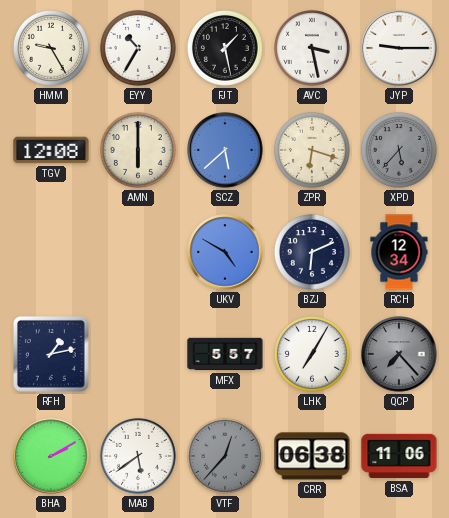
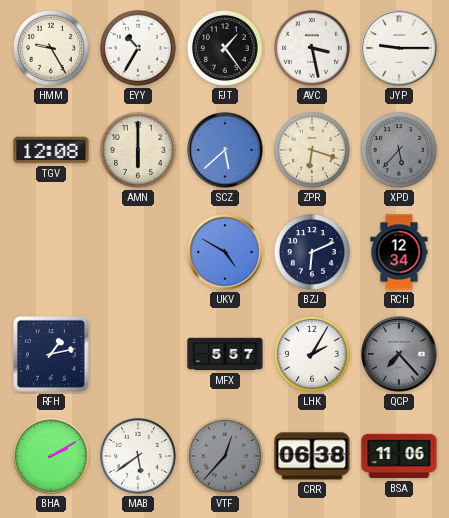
FJT: 1:28 -> 1:24 (225, 48)
LHK: 7:05 -> 2:05 (312, 354)
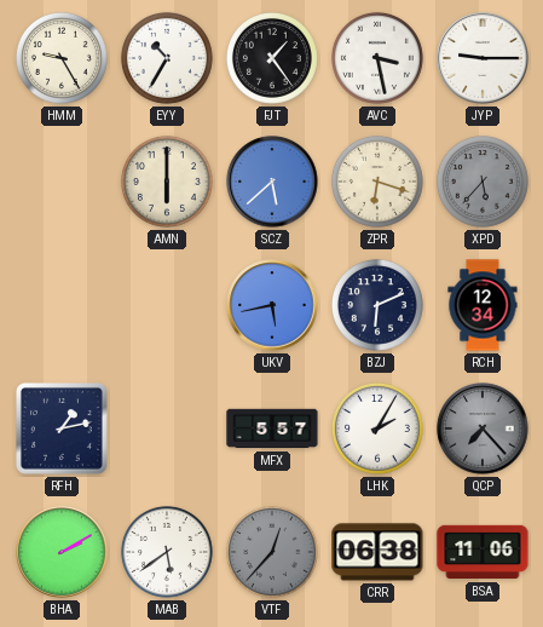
TGV: 12:08 -> none (51, 150)
UKV: 4:50 -> 5:43 (272, 305)
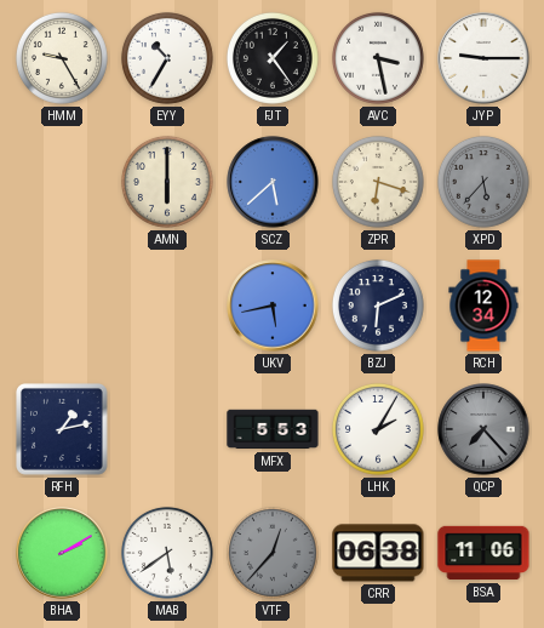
MFX: 5:57 -> 5:53 (273, 429)
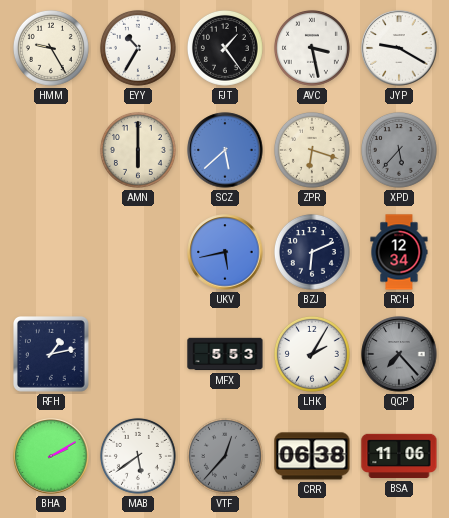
JYP: 9:15 -> 9:20 (399, 48)
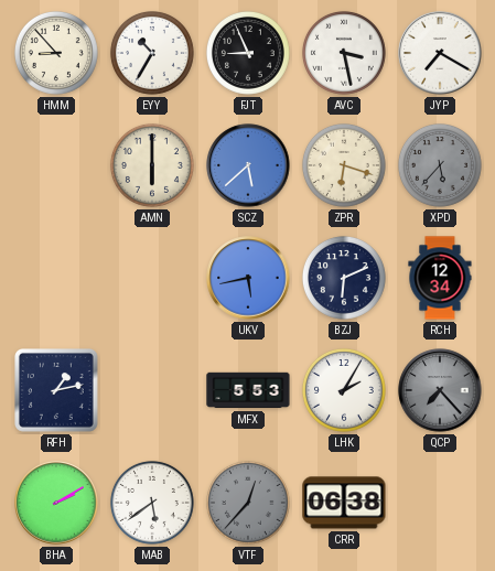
HMM: 9:25 -> 8:53 (56, 53)
FJT: 1:24 -> 8:56 (248, 53)
JYP: 9:20 -> 7:20 (440, 53)
BSA: 11:06 -> none (399, 456)
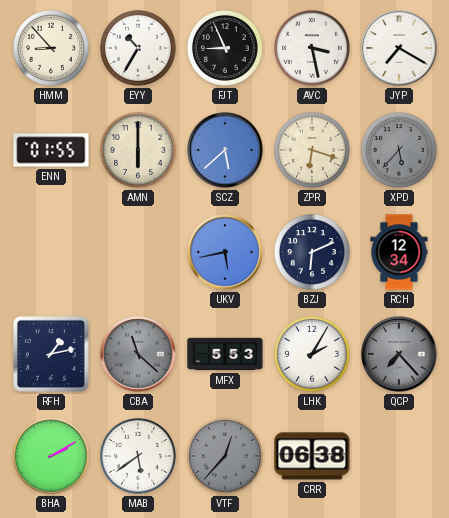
ENN: none -> 01:55 (51, 150)
CBA: none -> 11:22 (138, 354)
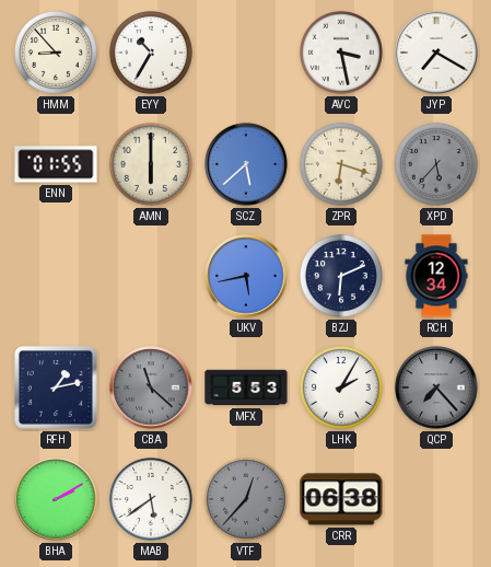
FJT: 8:56 -> none (225, 48)
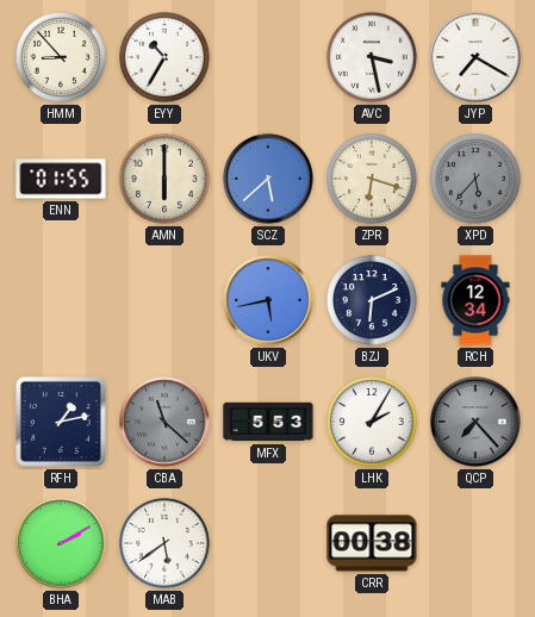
VTF: 12:37 -> none (246, 499)
CRR: 06:38 -> 00:38 (372, 543)
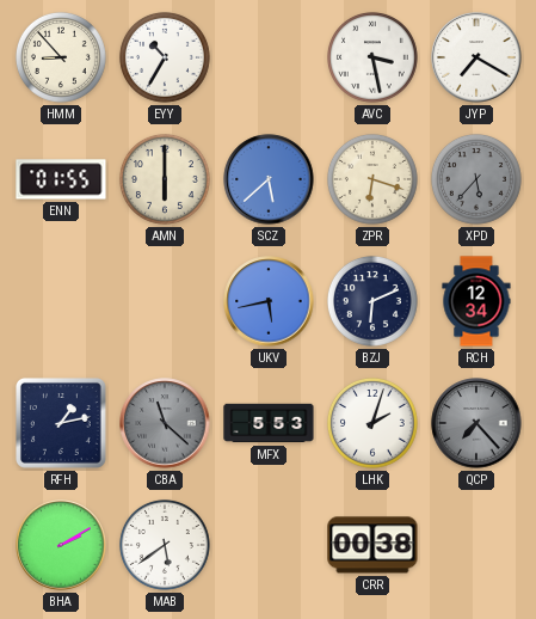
LHK: 2:05 -> 2:03 (372, 423)
